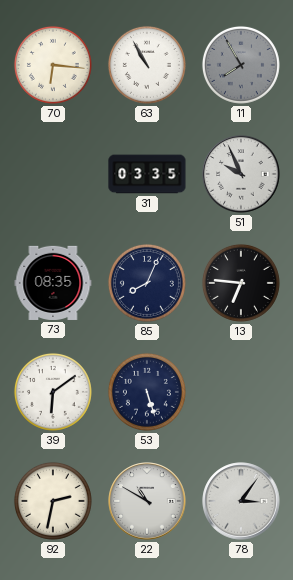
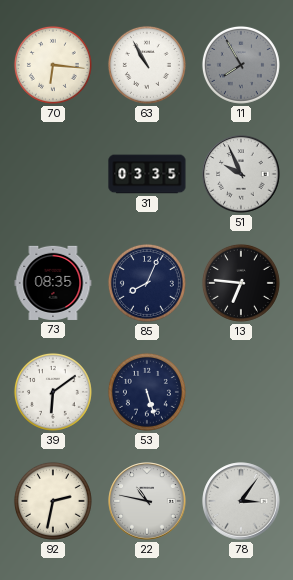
22: 10:50 -> 10:47 (147, 501)
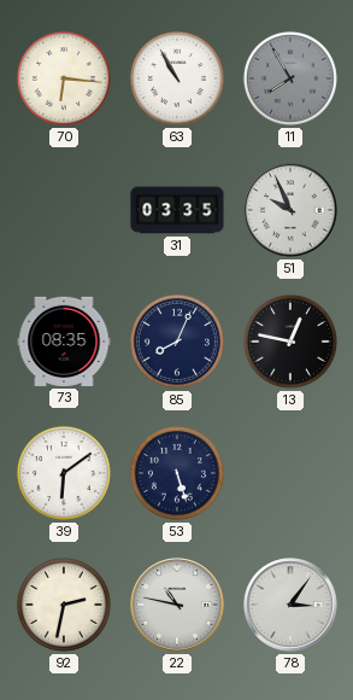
13: 6:46 -> 12:47 (290, 342)
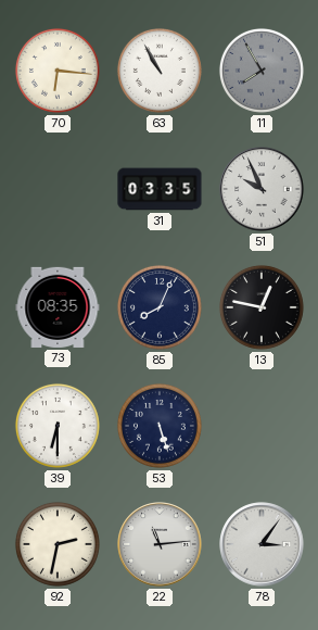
39: 6:09 -> 6:30 (58, 426)
22: 10:47 -> 11:14 (160, 544)
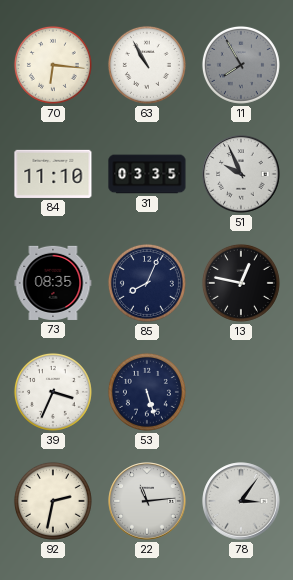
84: none -> 11:10 (53, 174)
39: 6:30 -> 3:34 (53, 392)
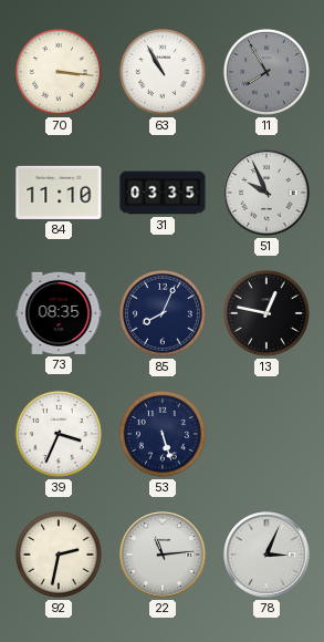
70: 6:16 -> 3:16 (59, 72)
78: 3:06 -> 3:04 (266, 555)
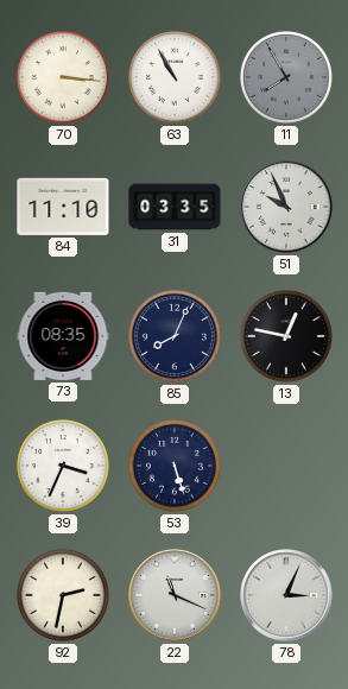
22: 11:14 -> 11:19 (175, 595)
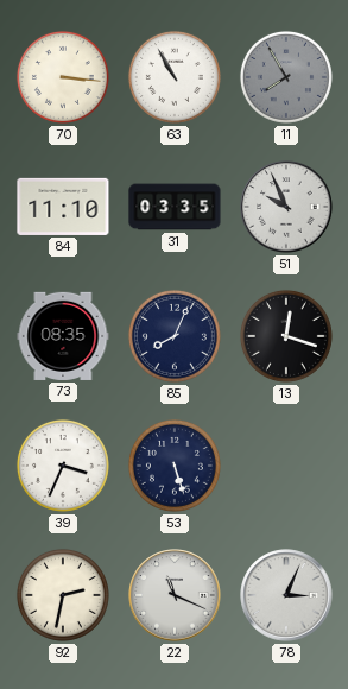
13: 12:47 -> 12:18 (286, 336)
